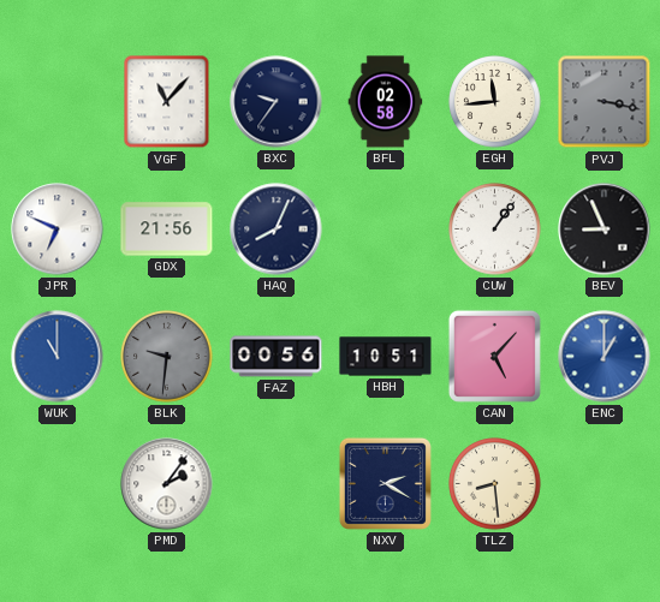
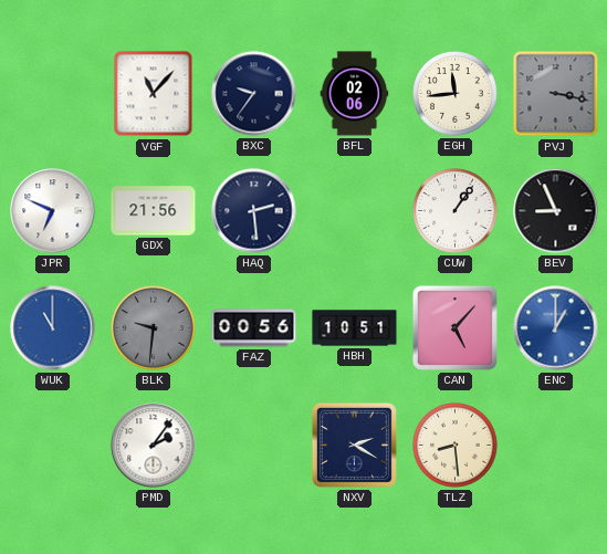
BFL: 02:58 -> 02:06 (355, 94)
HAQ: 8:04 -> 2:29 (254, 211)
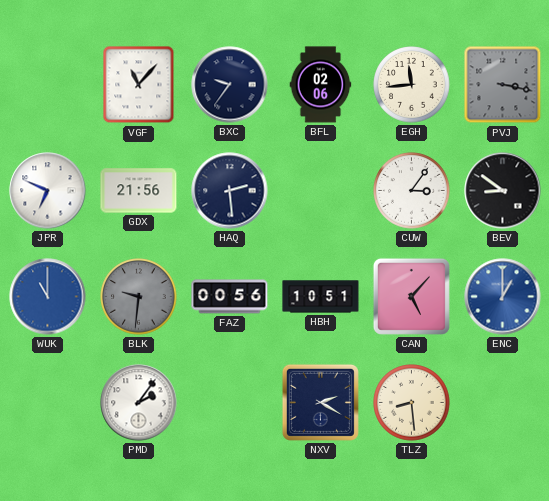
CUW: 1:06 -> 3:06 (412, 191)
BEV: 8:56 -> 8:51 (503, 191)
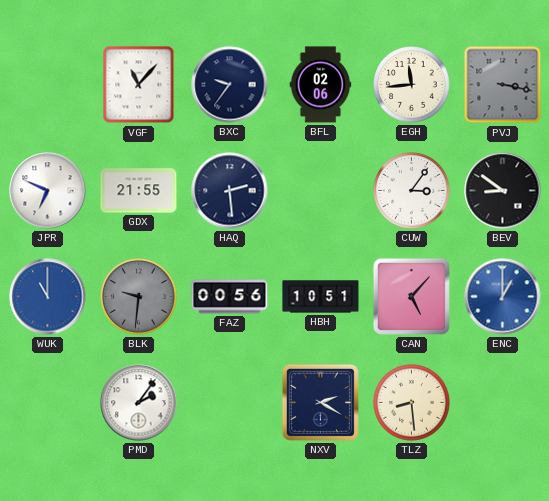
GDX: 21:56 -> 21:55 (139, 191)
